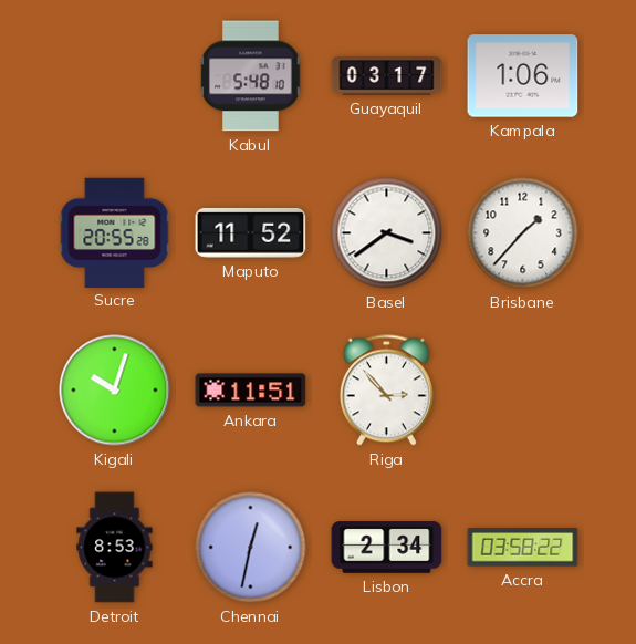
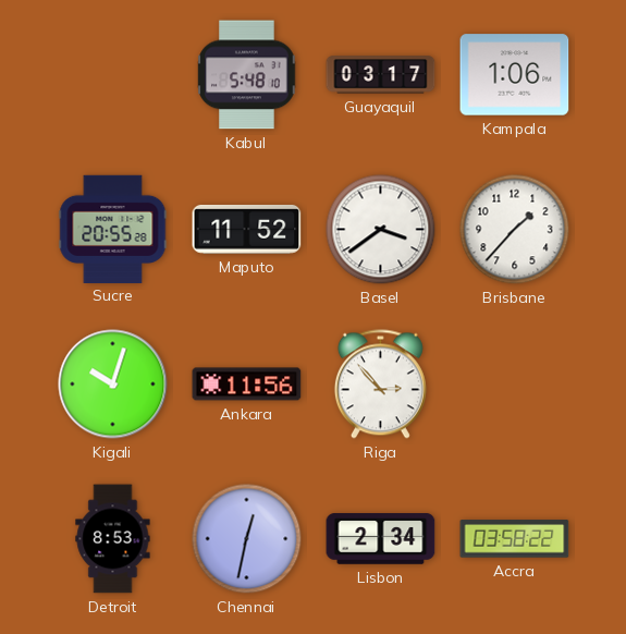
Ankara: 11:51 -> 11:56 (247, 385)
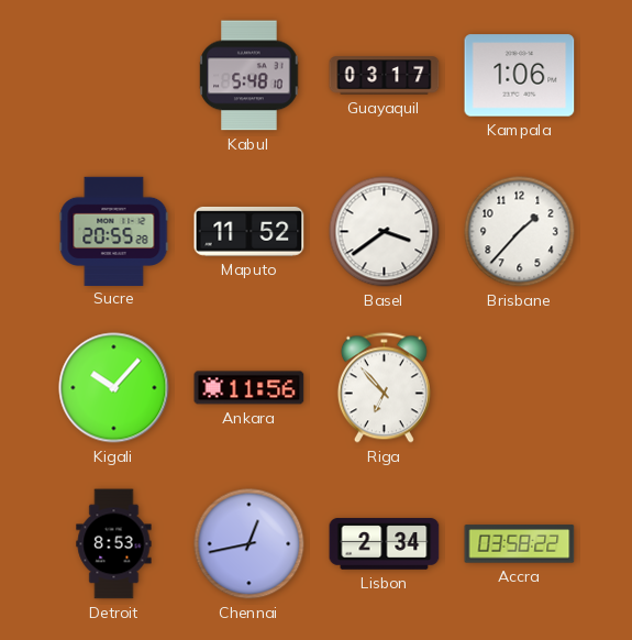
Kigali: 10:03 -> 10:07 (114, 388)
Riga: 2:53 -> 6:53 (384, 388)
Chennai: 12:32 -> 12:43 (250, 544)
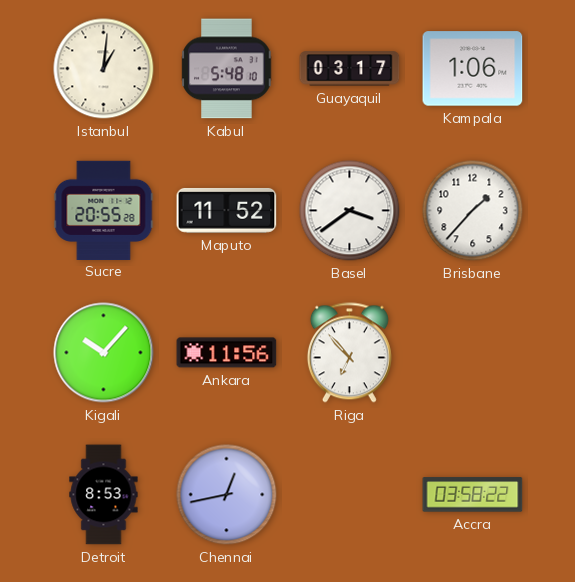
Istanbul: none -> 1:01 (104, 69)
Lisbon: 2:34 -> none (385, 544)
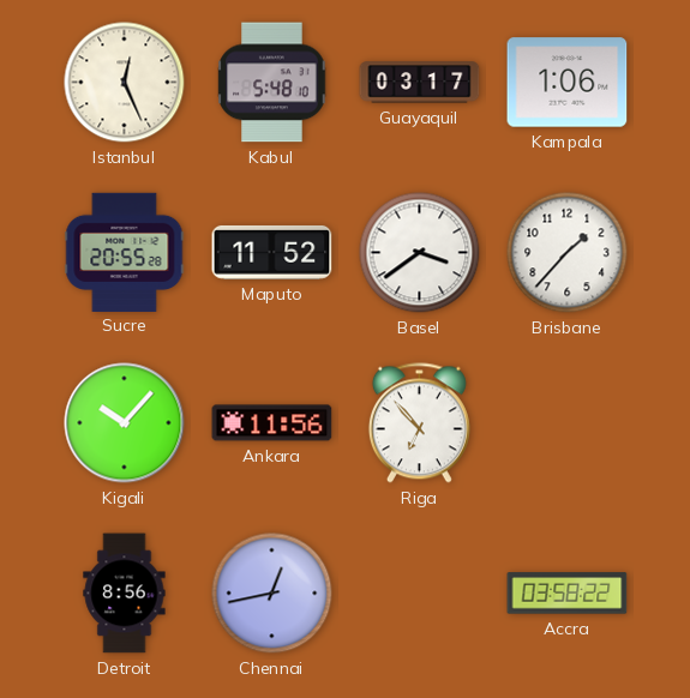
Istanbul: 1:01 -> 12:26 (125, 83)
Detroit: 8:53 -> 8:56 (125, 594)
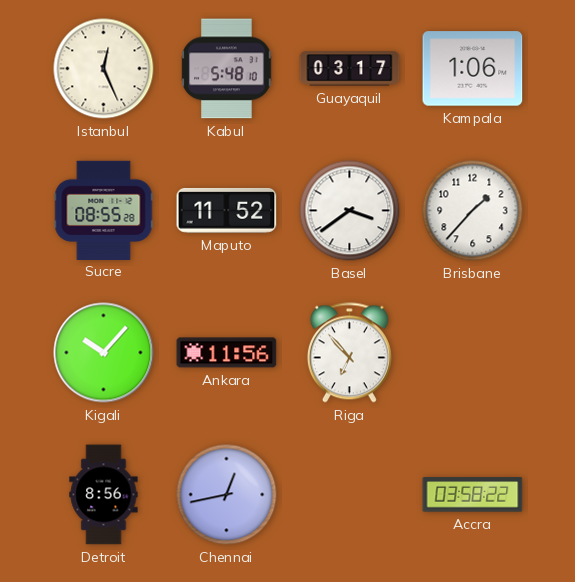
Sucre: 20:55 -> 08:55 (104, 210)
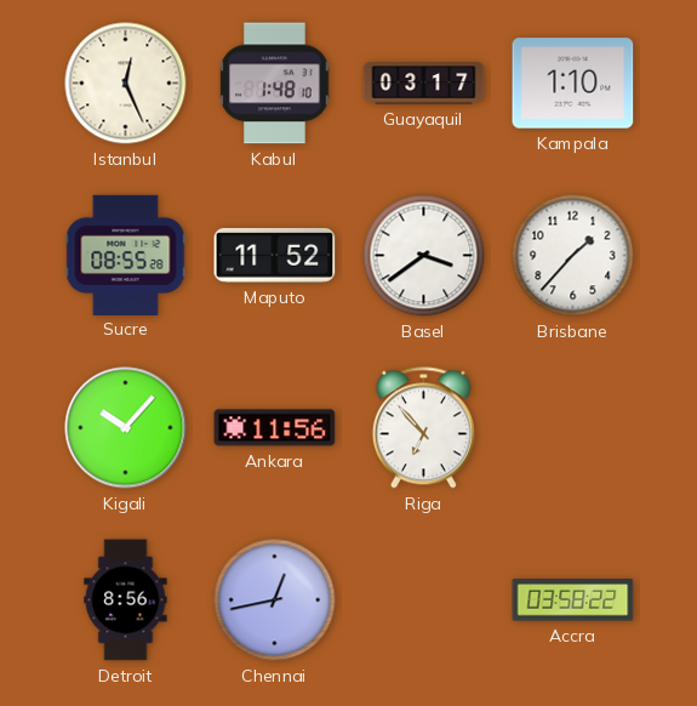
Kabul: 5:48 -> 1:48 (275, 84)
Kampala: 1:06 -> 1:10 (573, 84)
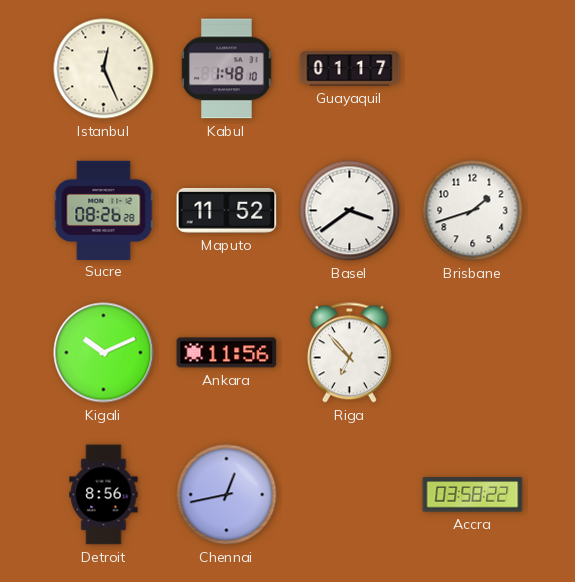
Guayaquil: 03:17 -> 01:17 (350, 69)
Kampala: 1:10 -> none (573, 84)
Sucre: 08:55 -> 08:26 (104, 210)
Brisbane: 1:37 -> 1:42 (473, 211)
Kigali: 10:07 -> 10:11 (104, 353)
